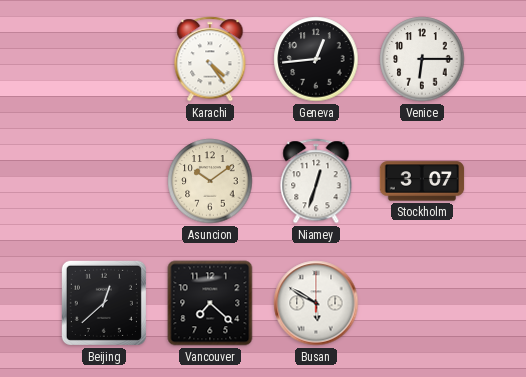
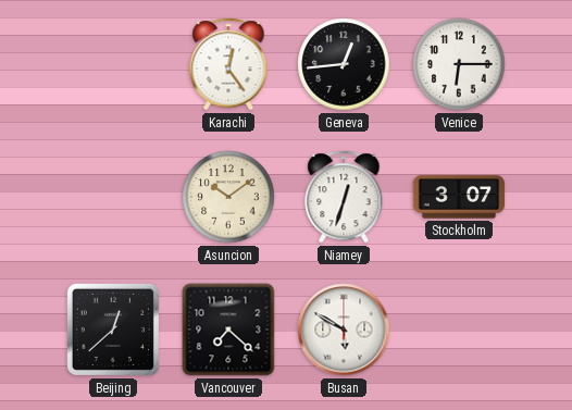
Karachi: 4:24 -> 12:24 (228, 64)
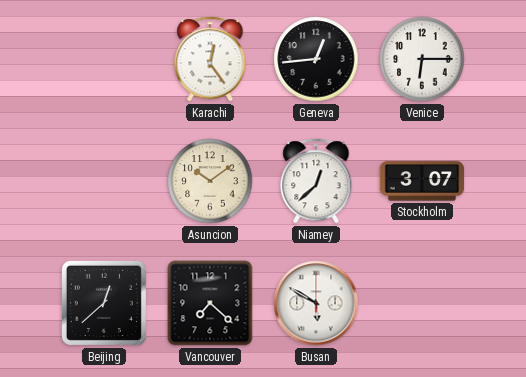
Niamey: 12:33 -> 12:38 (316, 181)
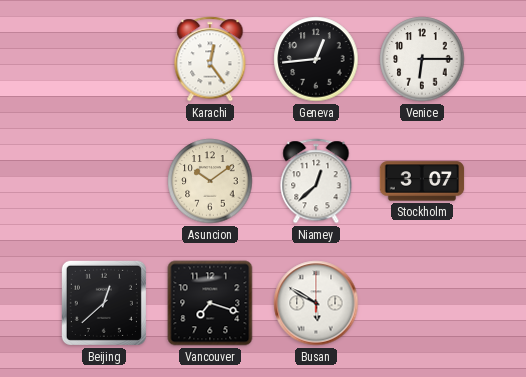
Vancouver: 7:22 -> 7:18 (210, 303)
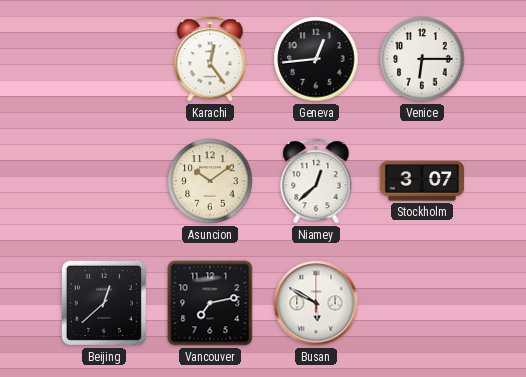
Vancouver: 7:18 -> 7:13 (210, 303)
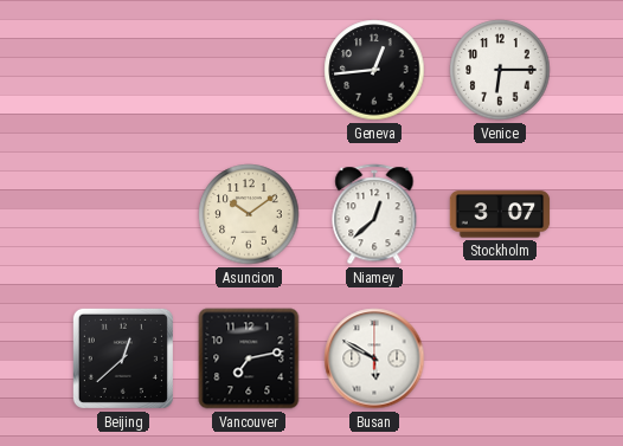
Karachi: 12:24 -> none (210, 59)
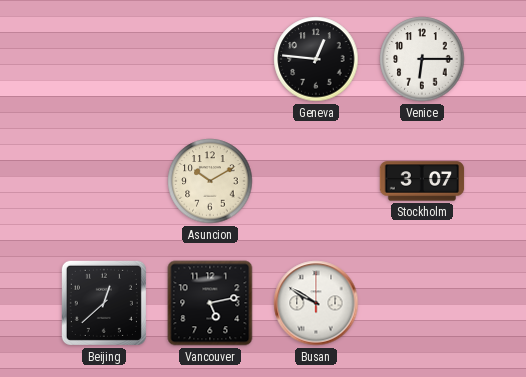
Geneva: 12:44 -> 12:46 (316, 59)
Asuncion: 10:09 -> 10:10 (210, 181)
Niamey: 12:38 -> none (374, 214)
Vancouver: 7:13 -> 5:13 (210, 303)
Busan: 5:50 -> 9:50 (316, 303)
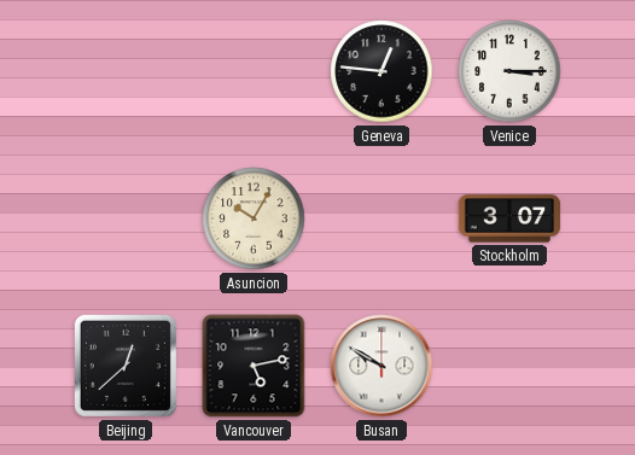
Venice: 6:15 -> 3:15 (509, 71)
Asuncion: 10:10 -> 10:05 (254, 218)
